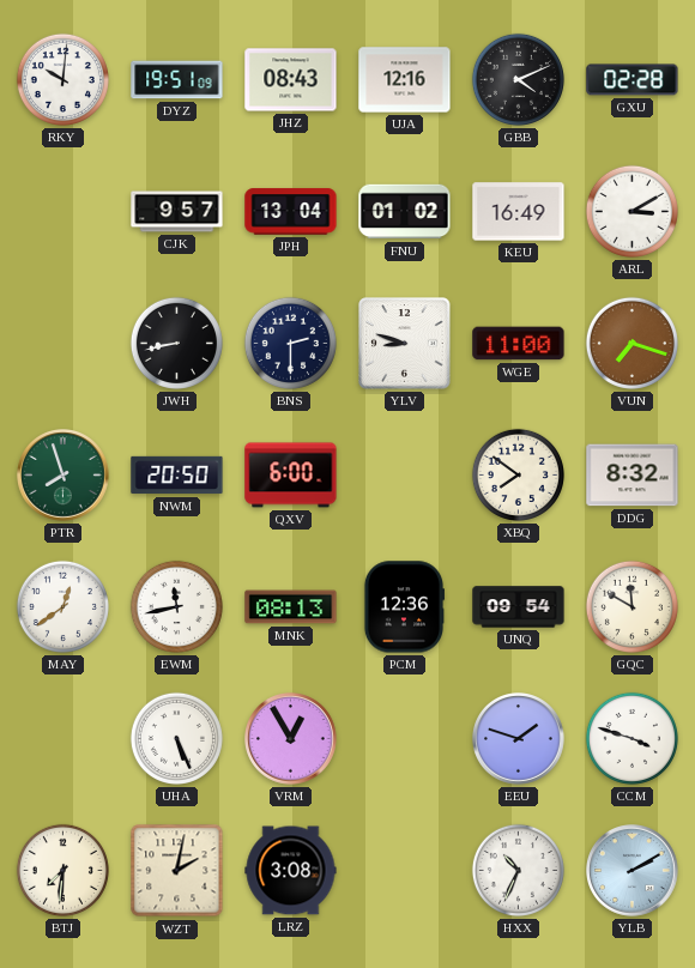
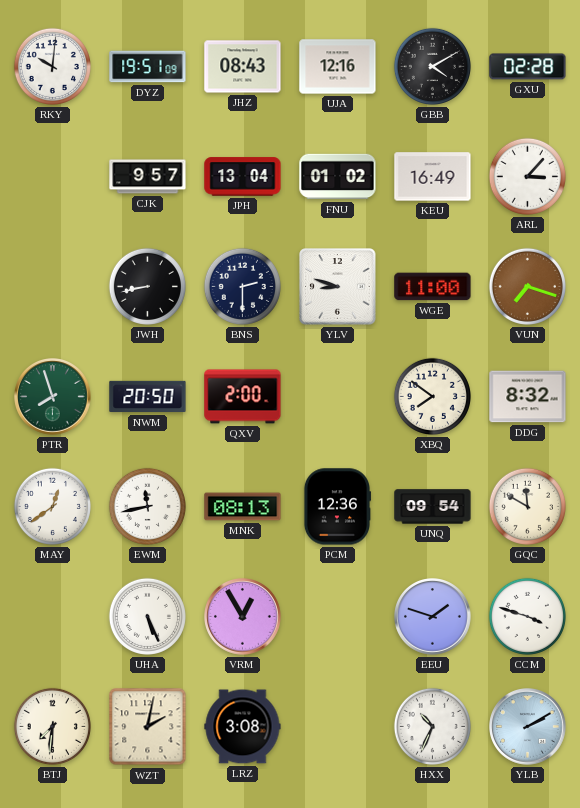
GBB: 4:11 -> 4:10 (432, 66)
ARL: 3:10 -> 3:07 (527, 176)
QXV: 6:00 -> 2:00 (243, 397)
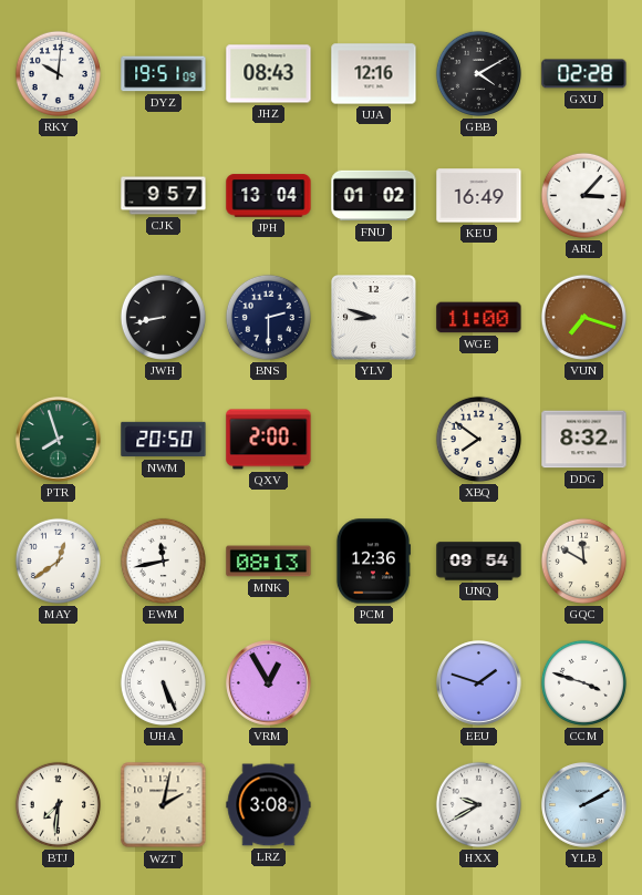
HXX: 10:34 -> 9:40 (478, 804)
